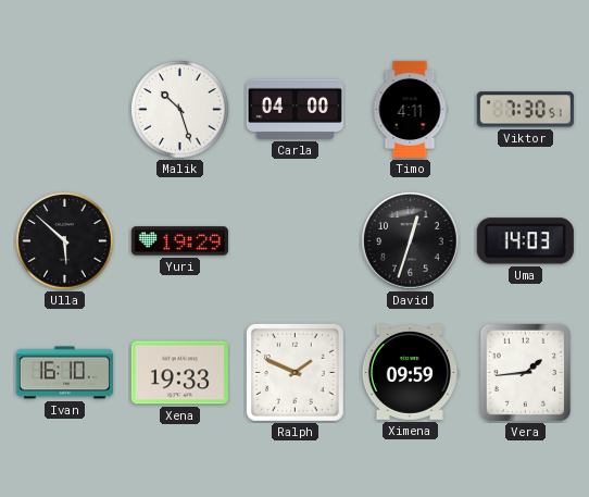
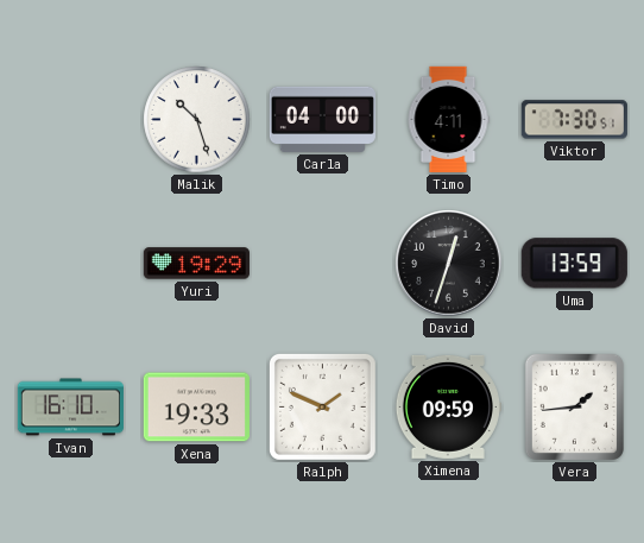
Ulla: 5:52 -> none (65, 241)
Uma: 14:03 -> 13:59 (574, 264)
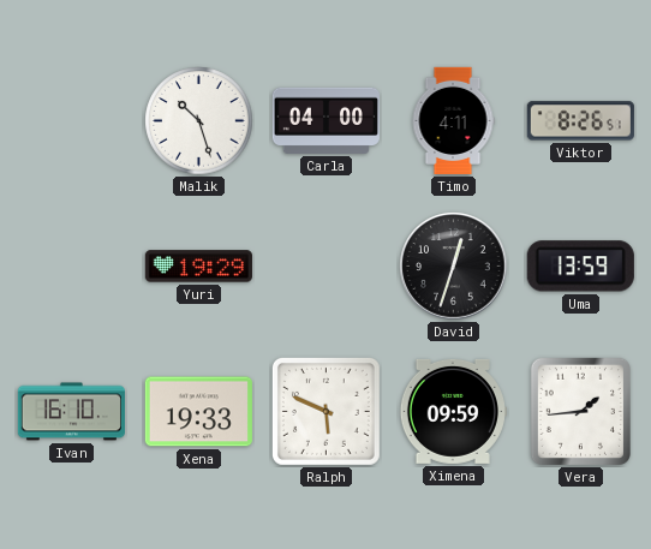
Viktor: 7:30 -> 8:26 (580, 121)
Ralph: 1:49 -> 5:49 (325, 411)
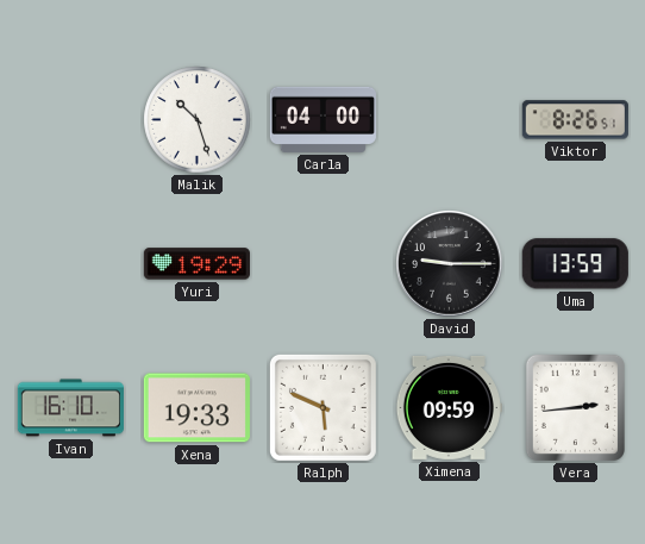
Timo: 4:11 -> none (453, 120)
David: 12:33 -> 9:15 (450, 264)
Vera: 1:44 -> 2:44 (575, 407)
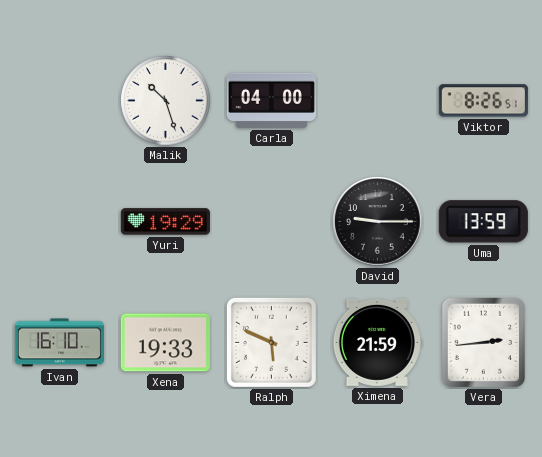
Ximena: 09:59 -> 21:59 (377, 342)
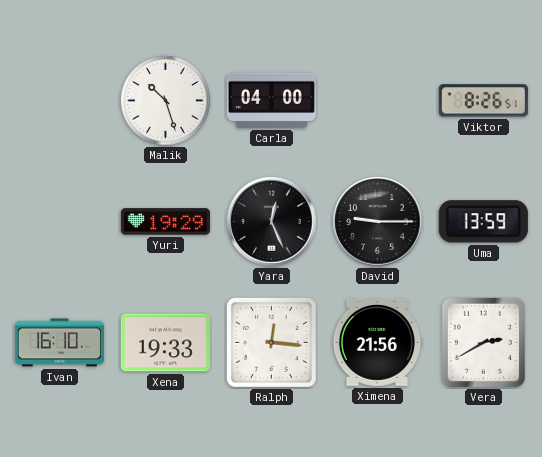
Yara: none -> 12:26 (272, 222)
Ralph: 5:49 -> 12:16 (271, 342)
Ximena: 21:59 -> 21:56 (377, 342)
Vera: 2:44 -> 2:40 (483, 342)
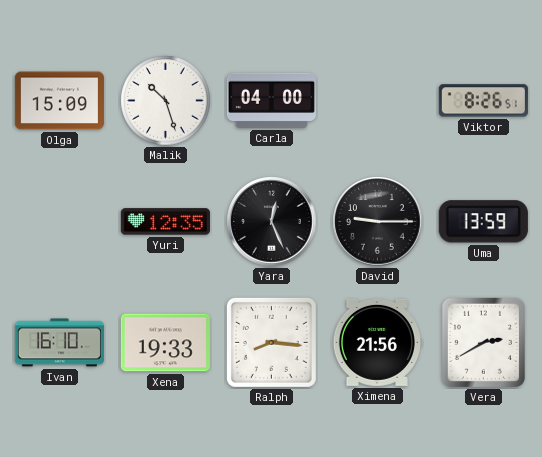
Olga: none -> 15:09 (59, 101)
Yuri: 19:29 -> 12:35 (165, 222)
Ralph: 12:16 -> 8:16 (271, 342)
